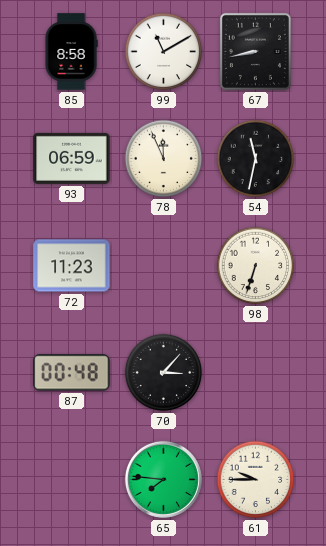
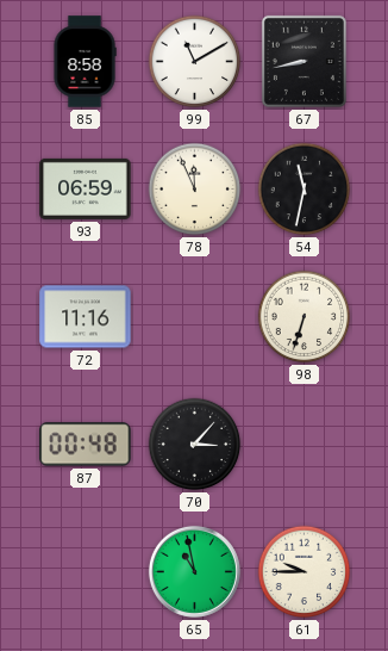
72: 11:23 -> 11:16 (86, 317)
65: 7:46 -> 10:58 (194, 571)
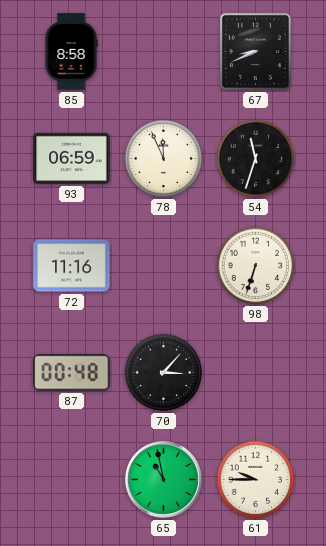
99: 11:10 -> none (195, 62)
67: 8:43 -> 8:41 (255, 51)
54: 11:32 -> 11:33 (256, 159)
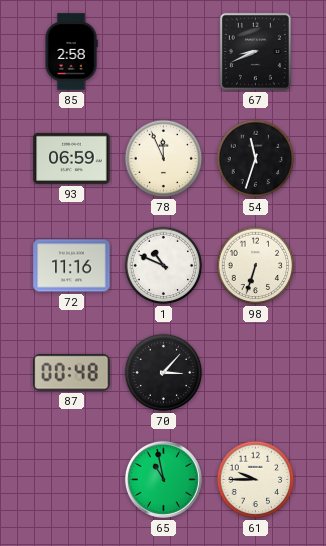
85: 8:58 -> 2:58 (71, 52)
1: none -> 10:49 (164, 266)
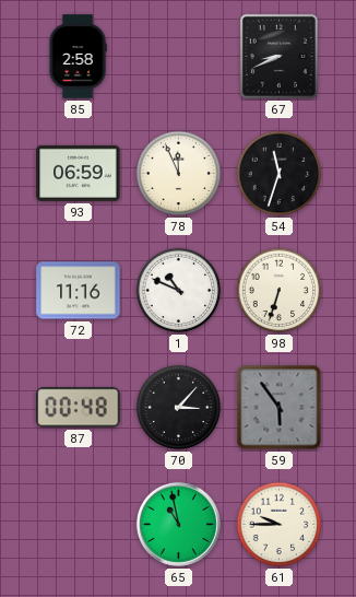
59: none -> 5:54 (280, 408)
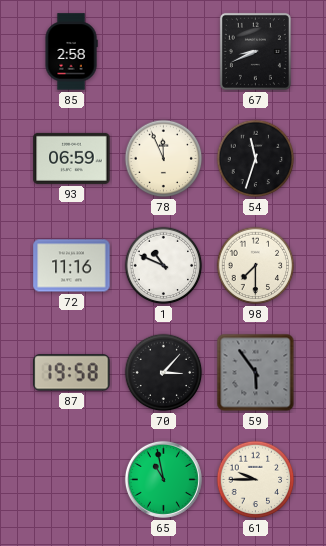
98: 6:33 -> 7:30 (256, 266)
87: 00:48 -> 19:58 (72, 373)
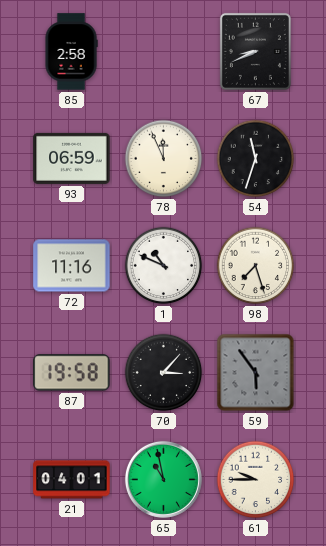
98: 7:30 -> 7:27 (256, 266)
21: none -> 04:01 (72, 480)
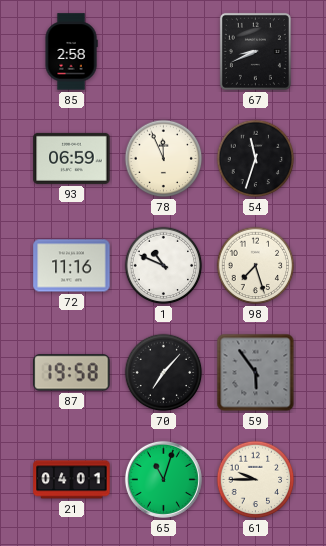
70: 3:07 -> 7:07 (164, 373)
65: 10:58 -> 11:03 (163, 479)
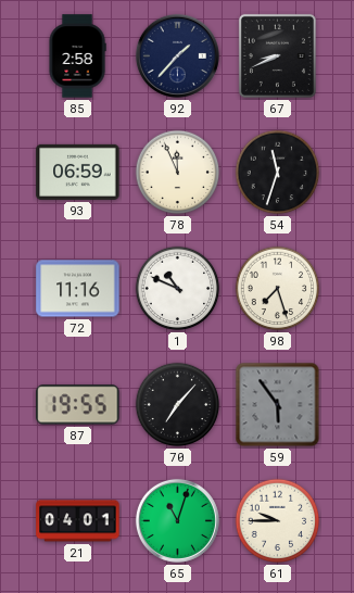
92: none -> 1:37 (177, 55)
87: 19:58 -> 19:55 (78, 405)
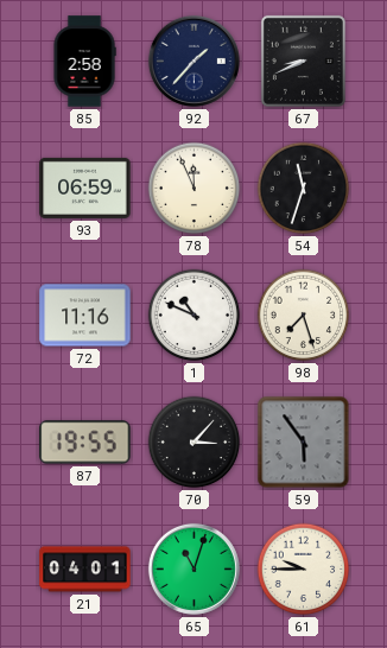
70: 7:07 -> 3:07 (195, 443)
